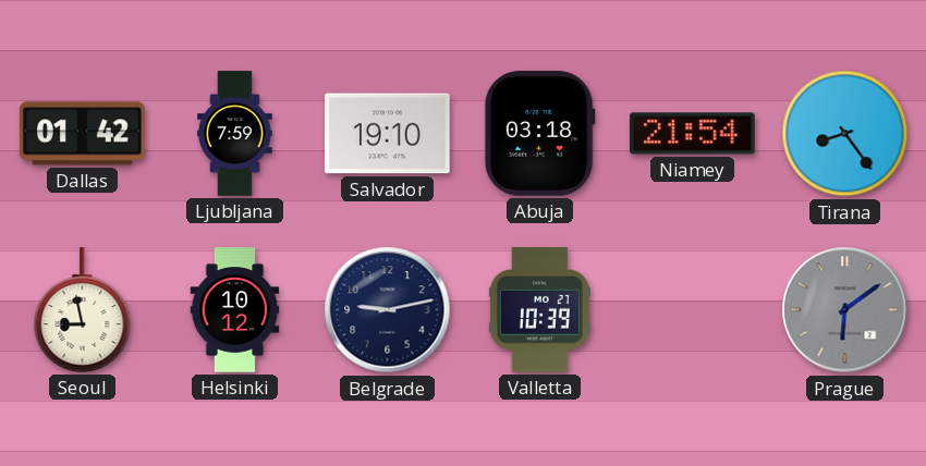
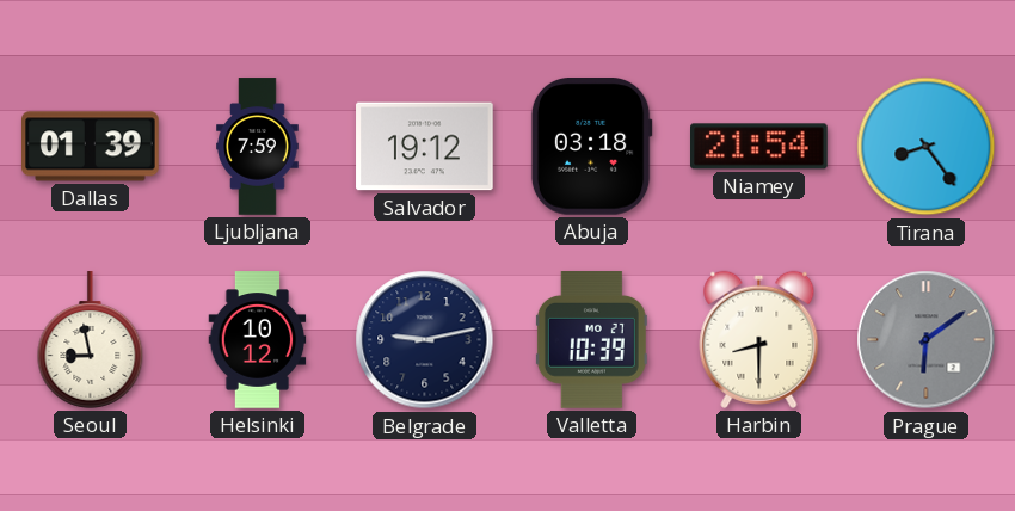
Dallas: 01:42 -> 01:39 (91, 147)
Salvador: 19:10 -> 19:12 (425, 147)
Harbin: none -> 8:30 (759, 339)
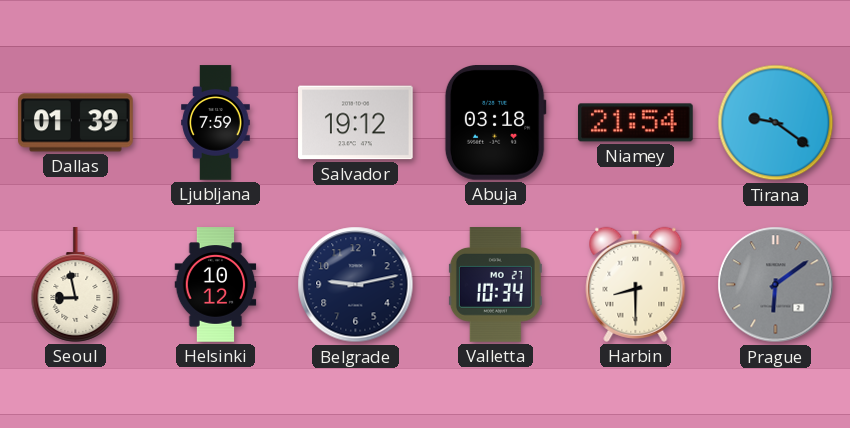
Tirana: 8:24 -> 9:21 (776, 123)
Valletta: 10:39 -> 10:34 (495, 285)
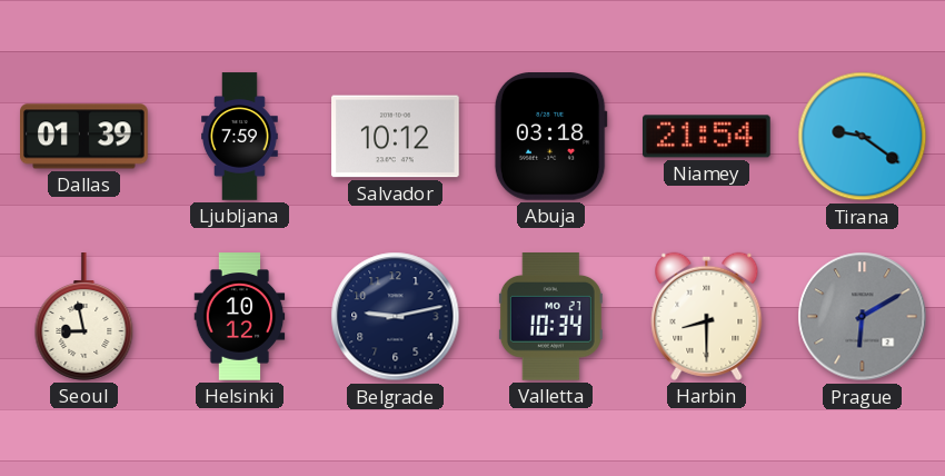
Salvador: 19:12 -> 10:12 (396, 137)
Prague: 6:09 -> 6:10 (863, 317)
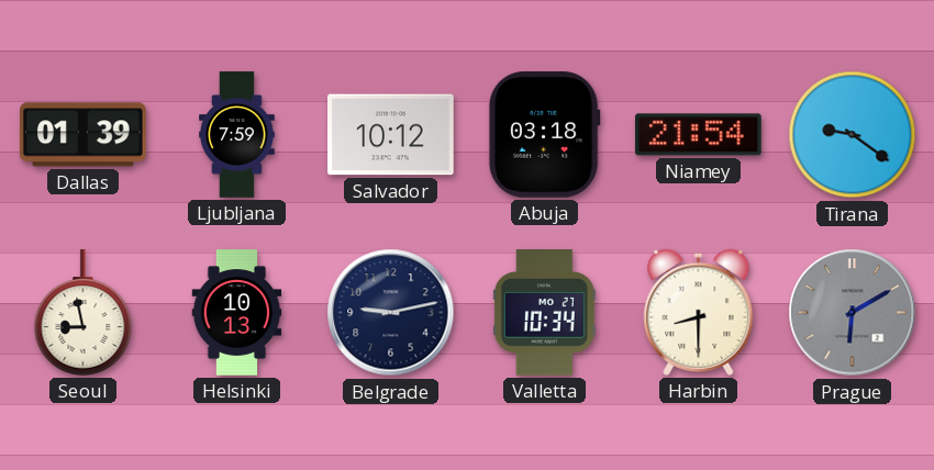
Helsinki: 10:12 -> 10:13 (237, 313)
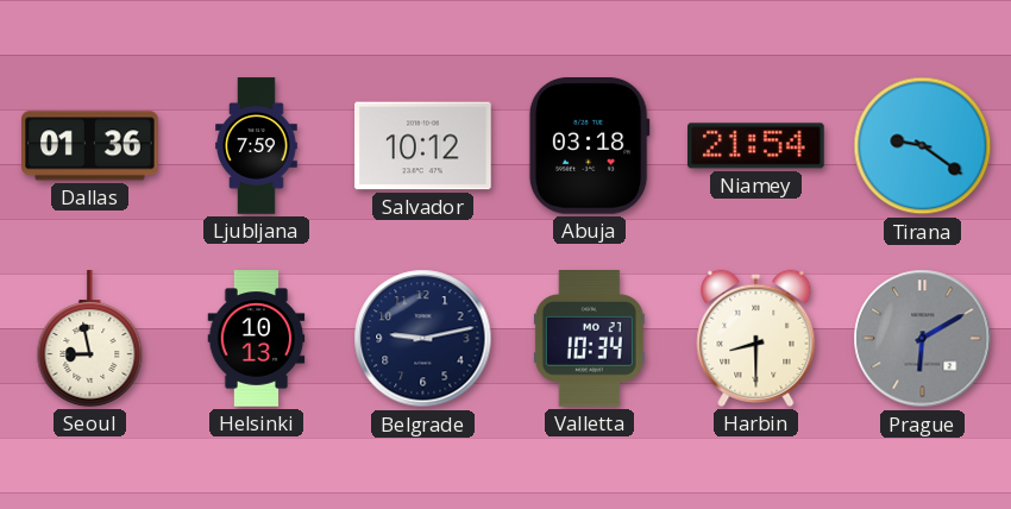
Dallas: 01:39 -> 01:36 (90, 146)
